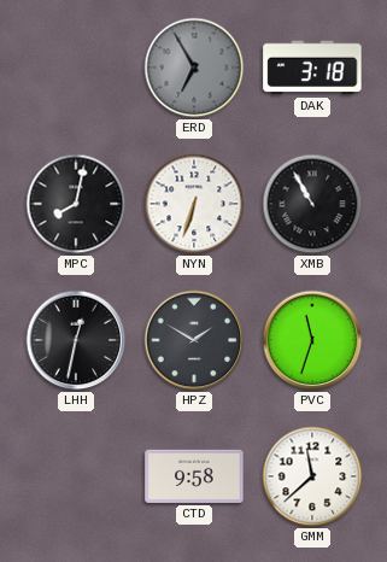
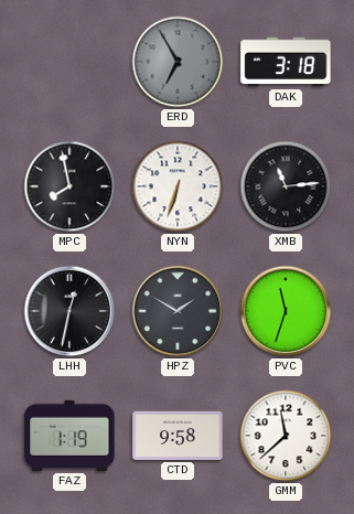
MPC: 8:02 -> 7:58 (69, 186)
XMB: 10:55 -> 11:14 (286, 186)
FAZ: none -> 1:19 (69, 436)
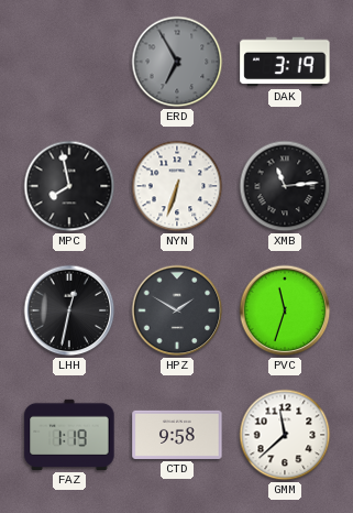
DAK: 3:18 -> 3:19 (285, 62)
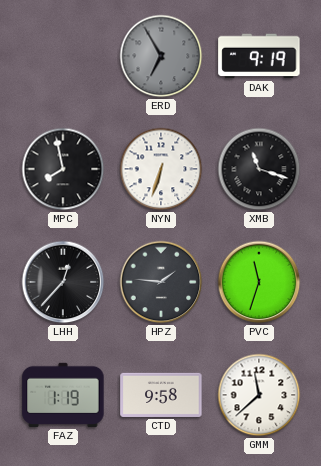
DAK: 3:19 -> 9:19 (259, 56)
XMB: 11:14 -> 11:18 (259, 169)
LHH: 12:32 -> 12:37 (63, 282)
HPZ: 1:50 -> 1:46 (161, 282)
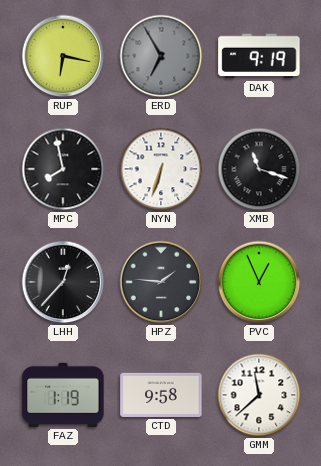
RUP: none -> 6:17 (63, 56)
PVC: 11:33 -> 12:56 (259, 282)
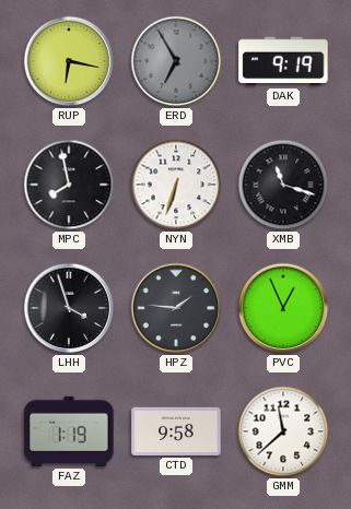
LHH: 12:37 -> 3:57 (69, 308)
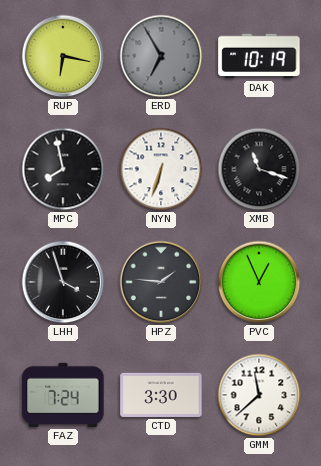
DAK: 9:19 -> 10:19 (259, 56)
FAZ: 1:19 -> 7:24 (63, 395)
CTD: 9:58 -> 3:30 (161, 395)
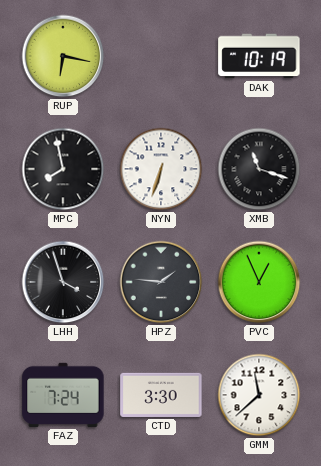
ERD: 6:55 -> none (161, 56)
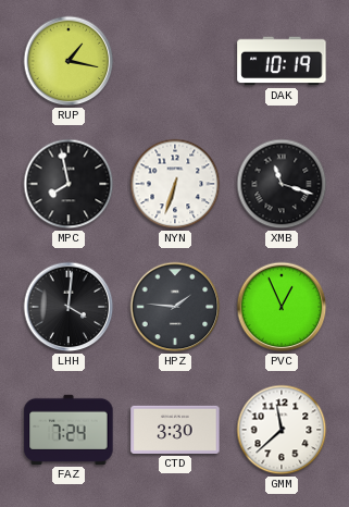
RUP: 6:17 -> 1:17 (68, 61)
LHH: 3:57 -> 4:01 (68, 307)
